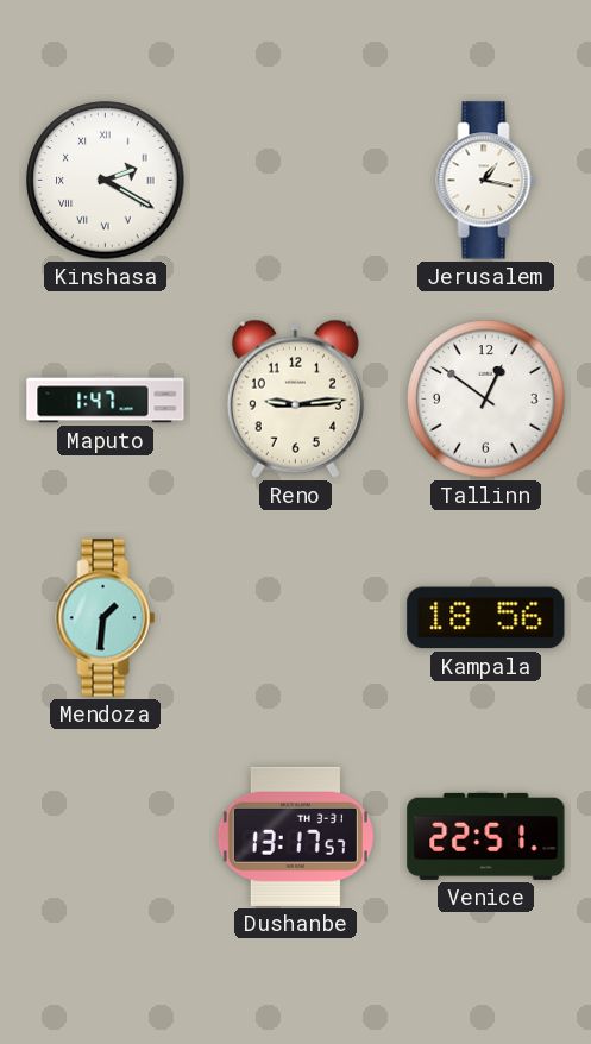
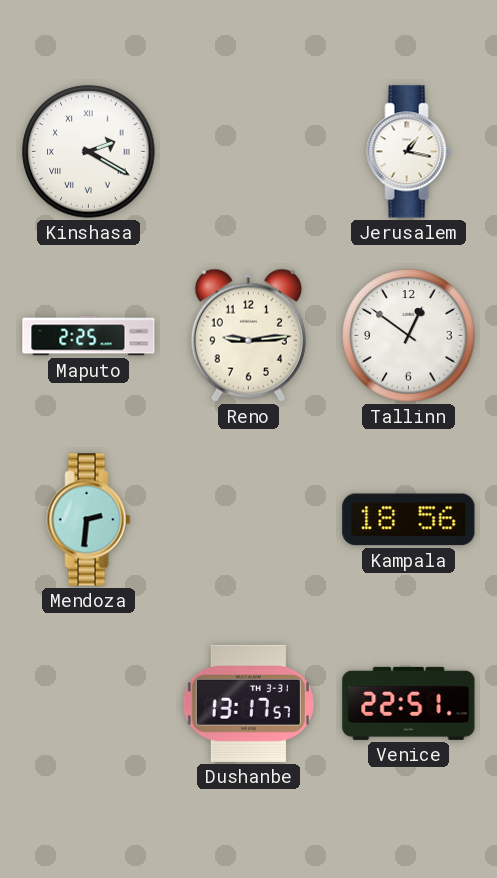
Maputo: 1:47 -> 2:25 (89, 336)
Mendoza: 1:31 -> 2:31 (89, 520)
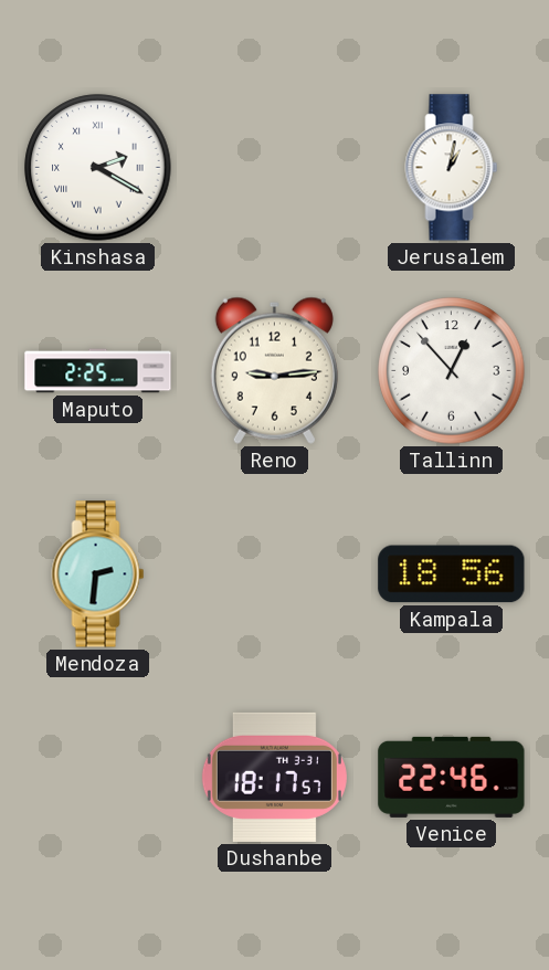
Jerusalem: 1:17 -> 1:02 (452, 168)
Tallinn: 12:51 -> 12:53 (452, 371)
Dushanbe: 13:17 -> 18:17 (274, 777)
Venice: 22:51 -> 22:46 (452, 777)
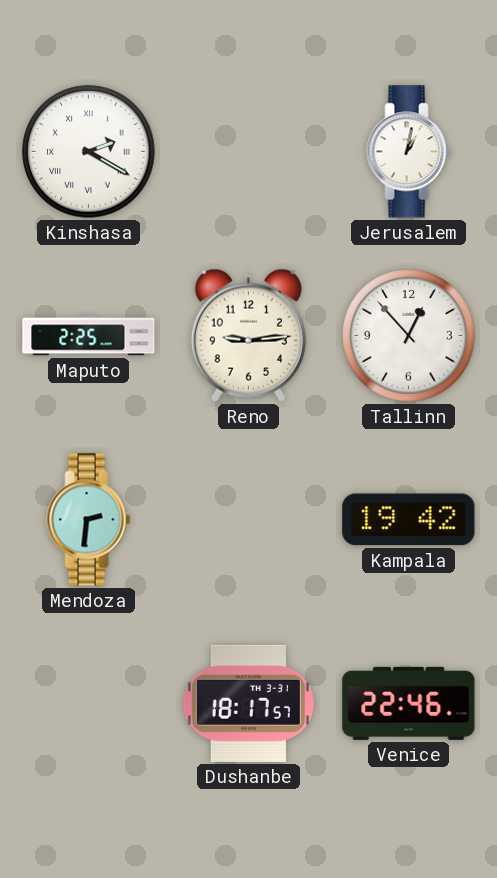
Kampala: 18:56 -> 19:42 (409, 520)
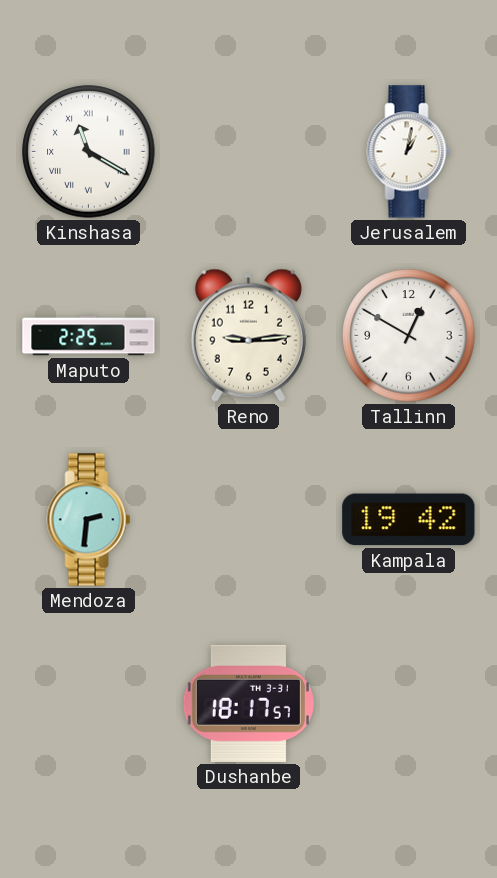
Kinshasa: 2:20 -> 11:20 (89, 152)
Tallinn: 12:53 -> 12:50 (409, 336)
Venice: 22:46 -> none (409, 703)
